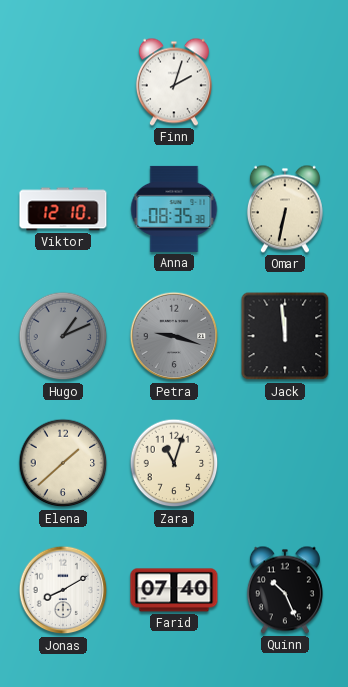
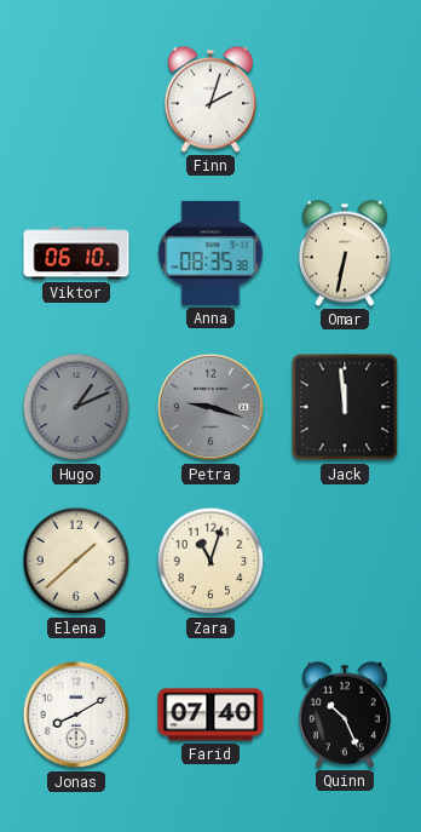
Viktor: 12:10 -> 06:10 (76, 253)
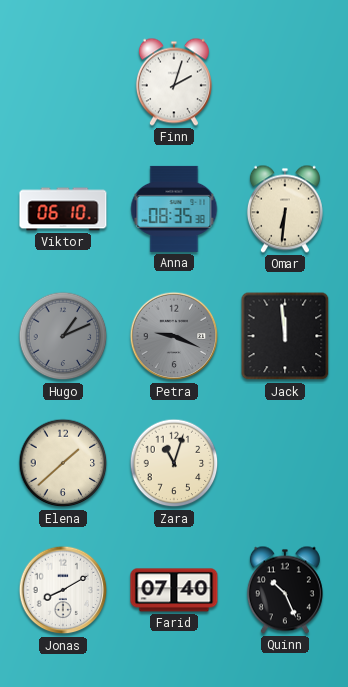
Omar: 6:32 -> 6:31 (285, 209)
Petra: 9:18 -> 9:19 (174, 336)
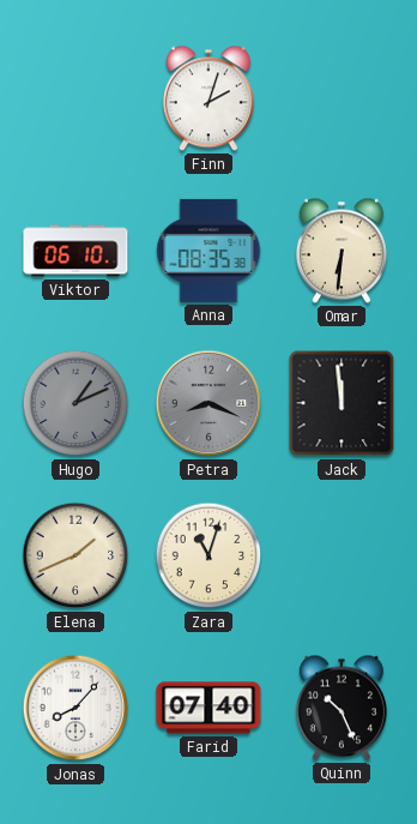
Petra: 9:19 -> 8:19 (208, 403)
Elena: 1:38 -> 1:41 (75, 555)
Jonas: 8:10 -> 8:07 (75, 708)
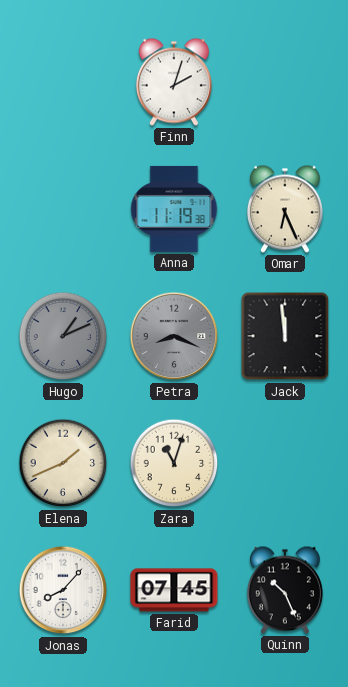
Viktor: 06:10 -> none (75, 251)
Anna: 08:35 -> 11:19 (174, 209)
Omar: 6:31 -> 6:26 (285, 209)
Farid: 07:40 -> 07:45 (174, 590)
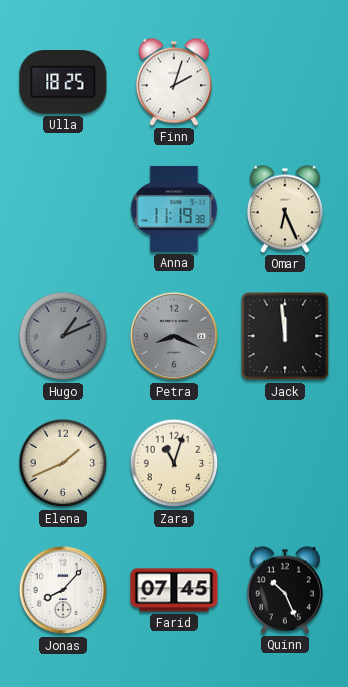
Ulla: none -> 18:25 (63, 82)
